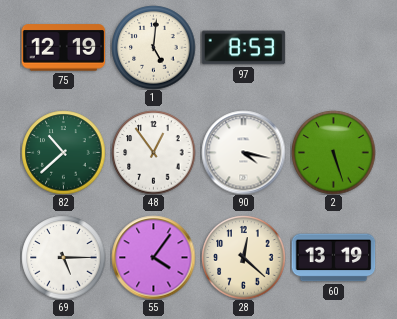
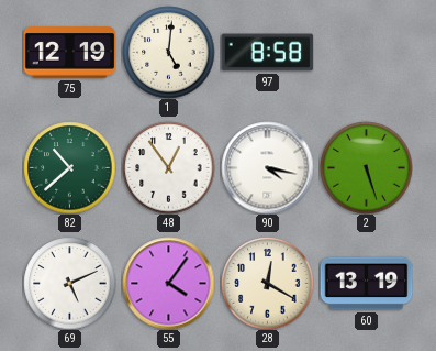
97: 8:53 -> 8:58 (267, 53)
69: 5:15 -> 5:11 (69, 283)
28: 12:22 -> 12:20 (267, 283)
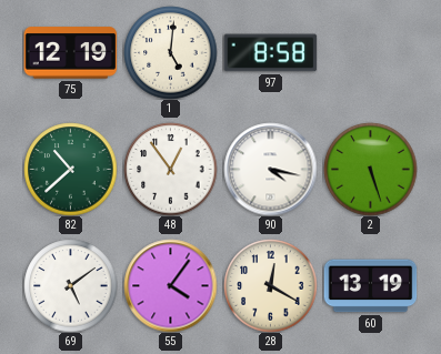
69: 5:11 -> 5:09 (70, 285)
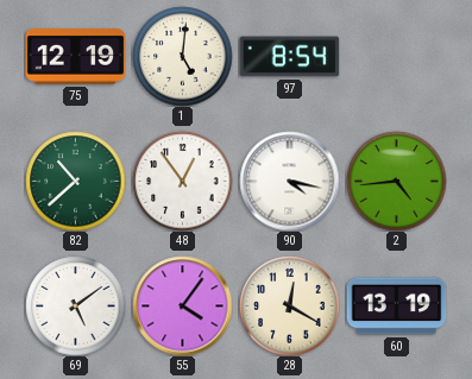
97: 8:58 -> 8:54 (289, 57)
2: 5:27 -> 4:44 (396, 181)
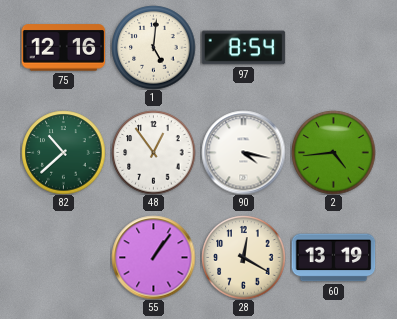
75: 12:19 -> 12:16 (63, 48)
69: 5:09 -> none (75, 305)
55: 4:06 -> 1:06 (153, 257)
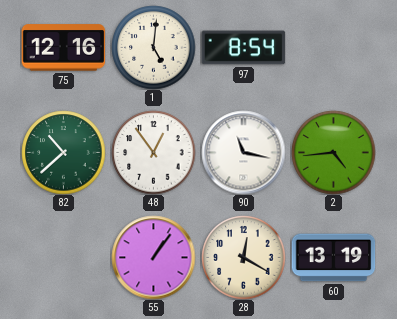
90: 4:17 -> 11:17 (243, 152)
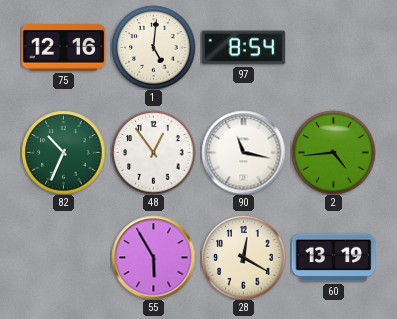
82: 10:38 -> 10:34 (63, 152)
55: 1:06 -> 5:55 (153, 257)
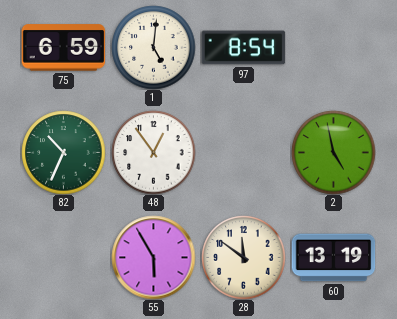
75: 12:16 -> 6:59 (63, 48)
90: 11:17 -> none (243, 152)
2: 4:44 -> 4:58 (333, 152)
28: 12:20 -> 11:51 (243, 257)
